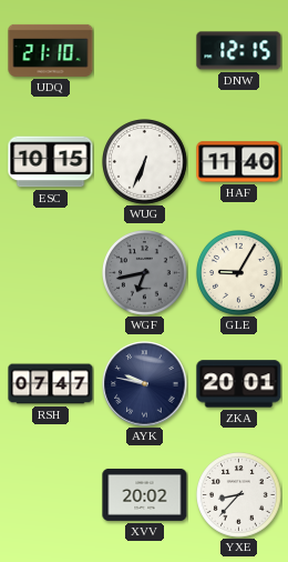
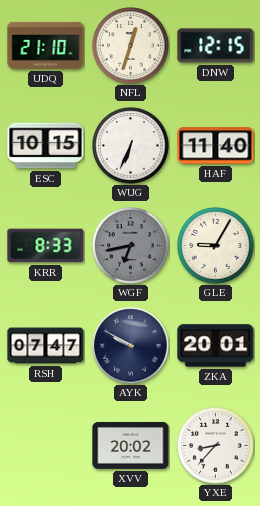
NFL: none -> 12:33 (131, 46)
KRR: none -> 8:33 (46, 246)
AYK: 9:47 -> 9:50 (131, 346)
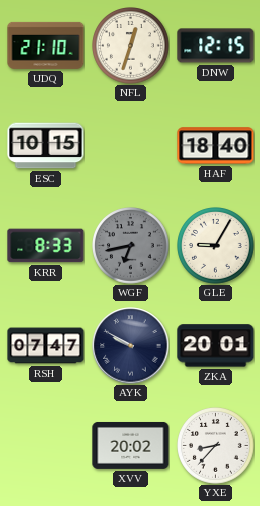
WUG: 6:34 -> none (131, 146)
HAF: 11:40 -> 18:40 (216, 146)
